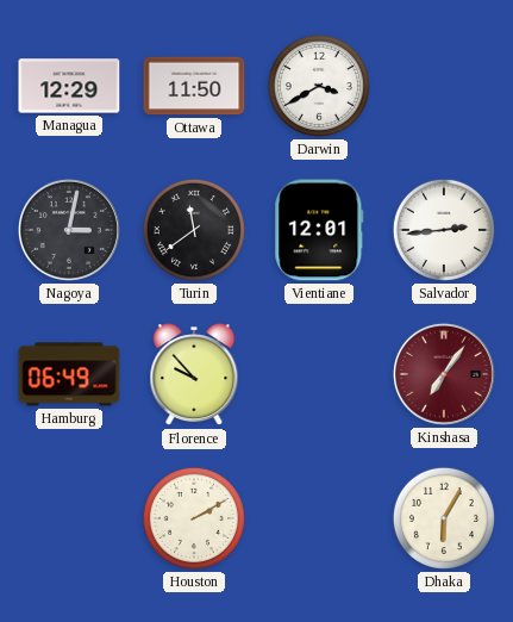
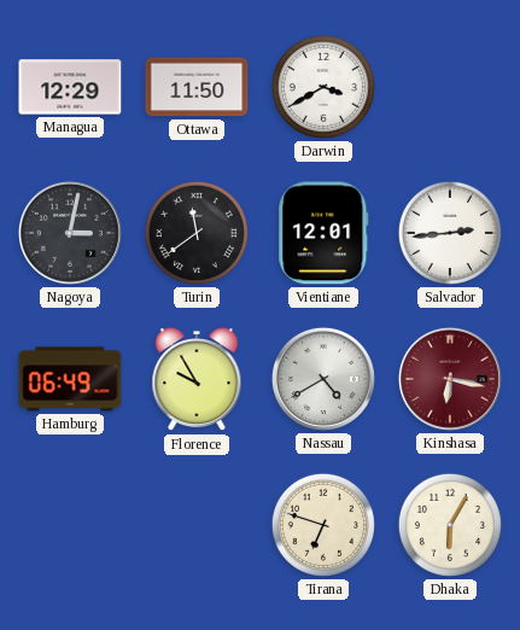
Florence: 9:53 -> 9:55 (197, 380)
Nassau: none -> 4:40 (323, 379)
Kinshasa: 7:06 -> 6:17 (450, 379)
Houston: 2:10 -> none (194, 518)
Tirana: none -> 6:48 (323, 525)
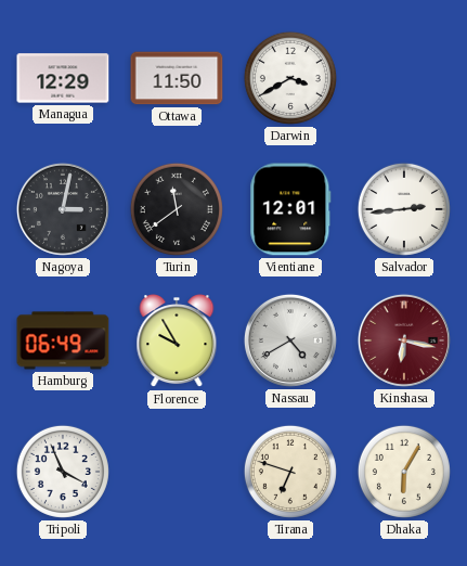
Tripoli: none -> 3:56 (63, 472)
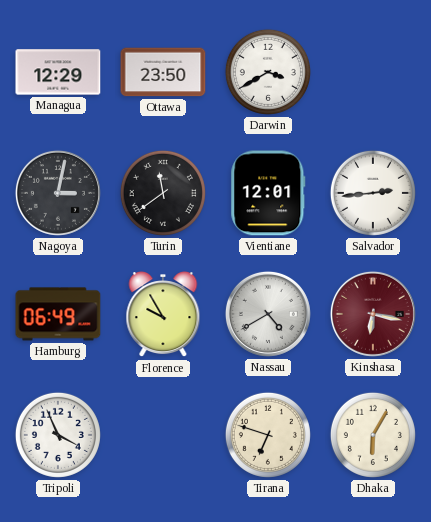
Ottawa: 11:50 -> 23:50 (163, 72)
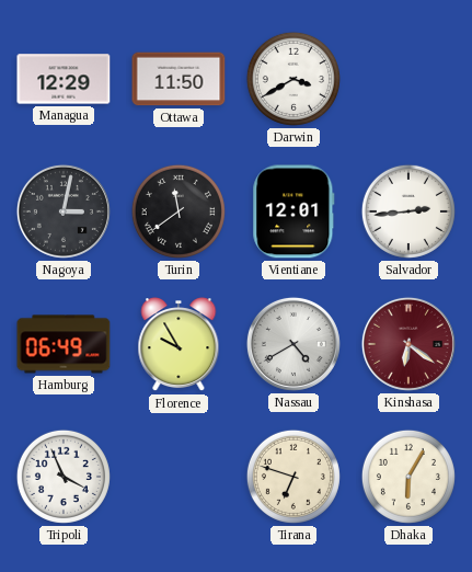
Ottawa: 23:50 -> 11:50 (179, 79)
Kinshasa: 6:17 -> 6:21 (408, 344)
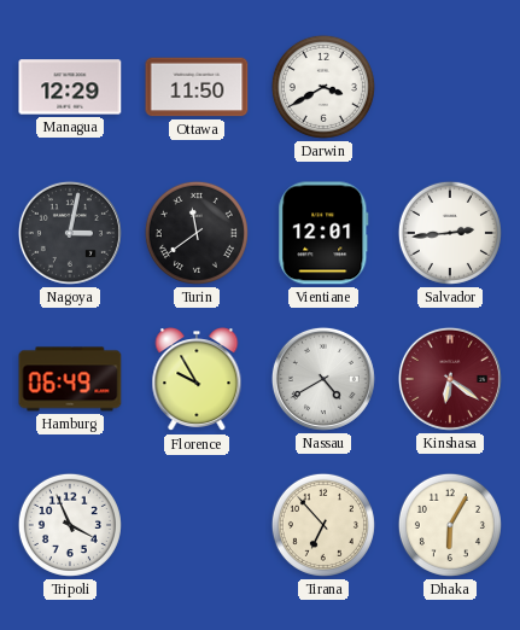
Tirana: 6:48 -> 6:53 (323, 525)
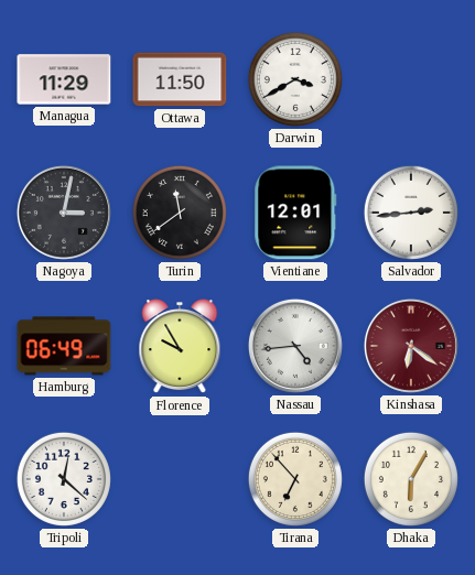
Managua: 12:29 -> 11:29 (64, 79)
Nassau: 4:40 -> 4:44 (295, 346)
Tripoli: 3:56 -> 12:22 (64, 479)
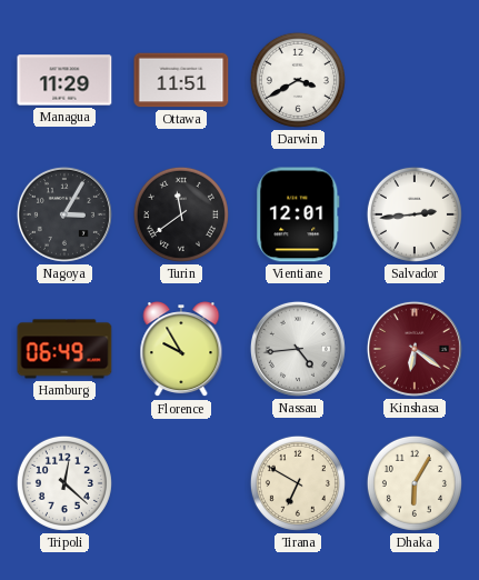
Ottawa: 11:50 -> 11:51 (181, 80)
Nagoya: 3:02 -> 3:05 (64, 214)
Tirana: 6:53 -> 6:50 (298, 483)
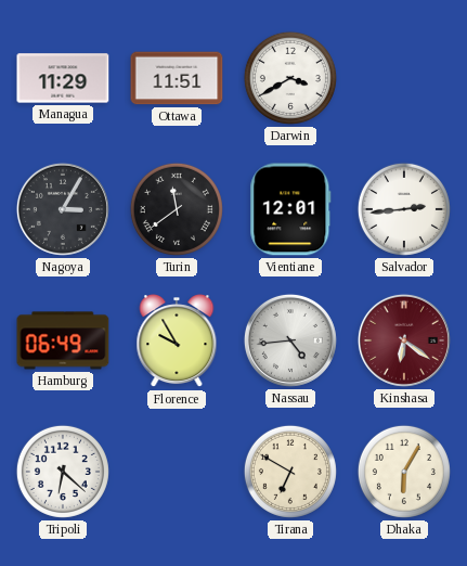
Tripoli: 12:22 -> 6:22 (63, 472)
